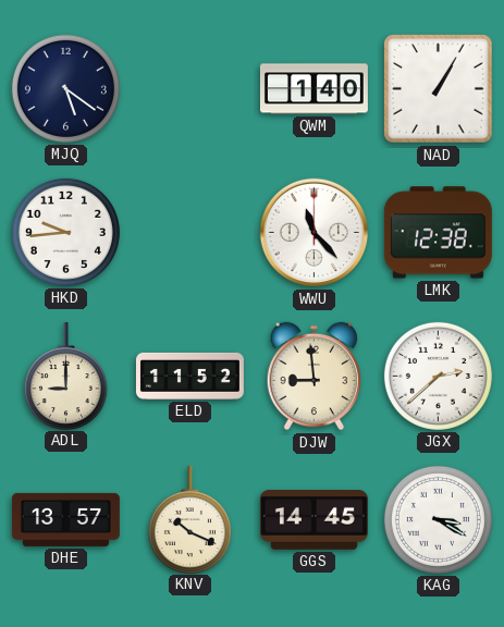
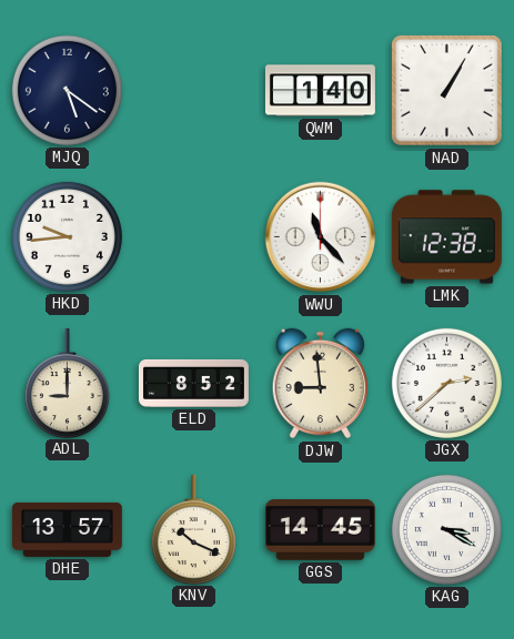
ELD: 11:52 -> 8:52 (193, 383)
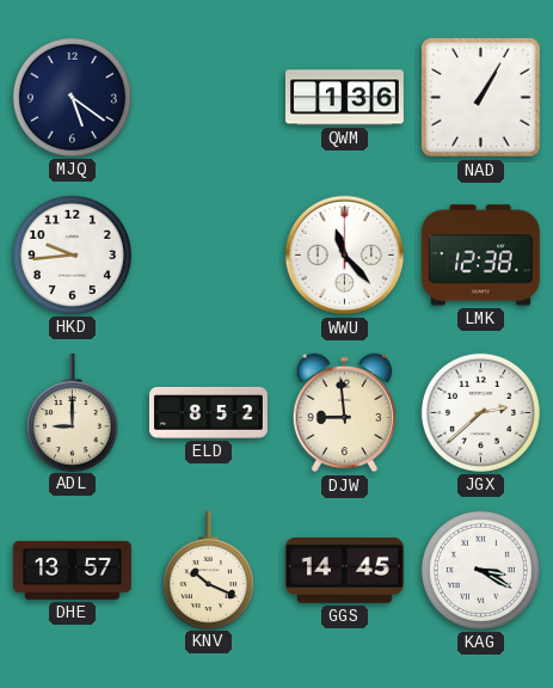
QWM: 1:40 -> 1:36 (344, 98)
